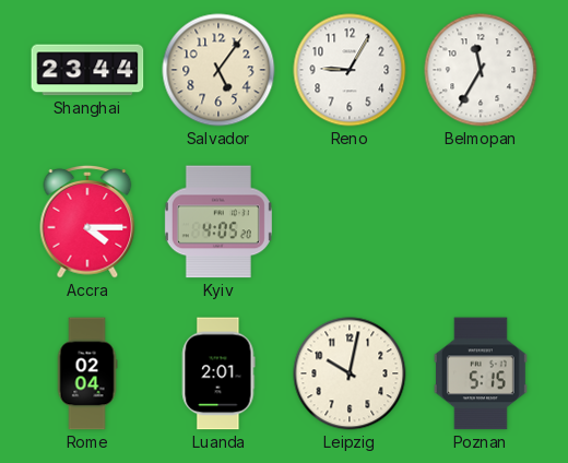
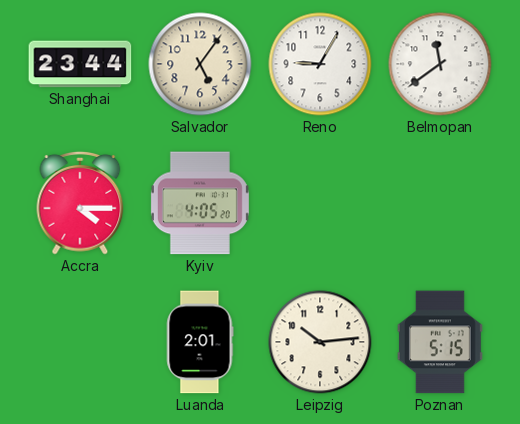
Belmopan: 11:35 -> 11:39 (440, 64)
Rome: 02:04 -> none (87, 373)
Leipzig: 10:02 -> 10:14 (320, 342)
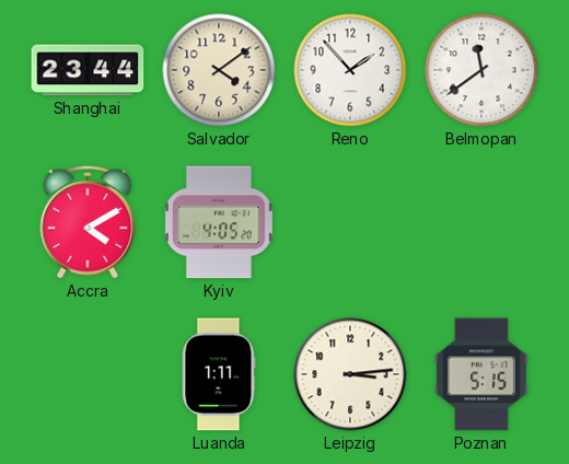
Salvador: 5:06 -> 4:09 (219, 70)
Reno: 9:05 -> 1:53 (350, 70)
Accra: 4:15 -> 4:10 (88, 222)
Luanda: 2:01 -> 1:11 (219, 374)
Leipzig: 10:14 -> 3:14 (350, 374)
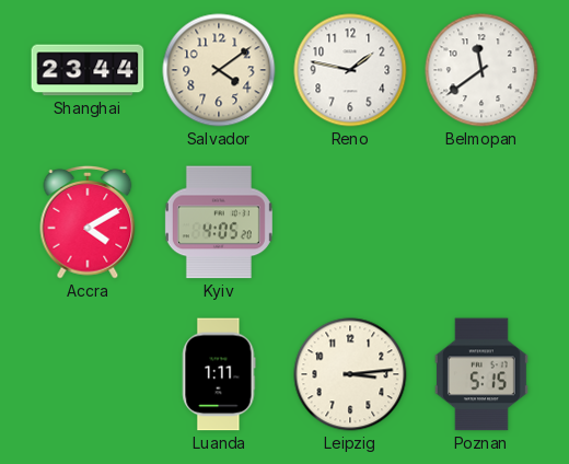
Reno: 1:53 -> 1:47 (350, 70)
